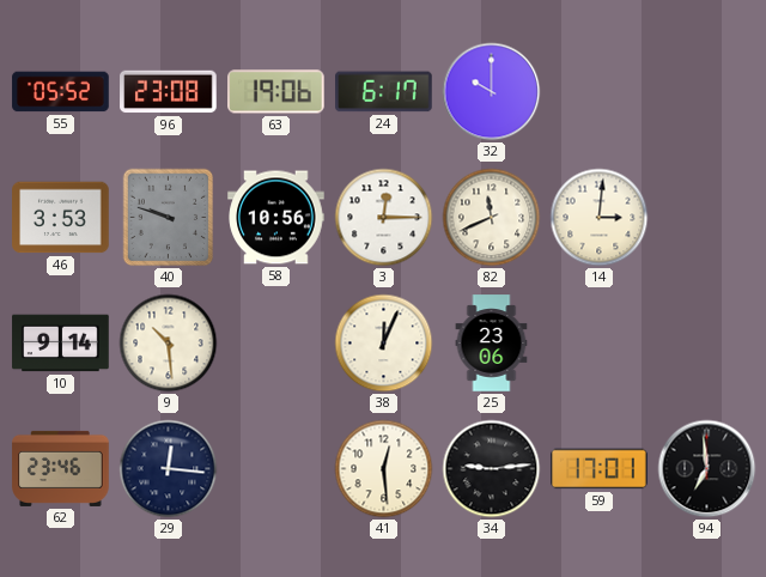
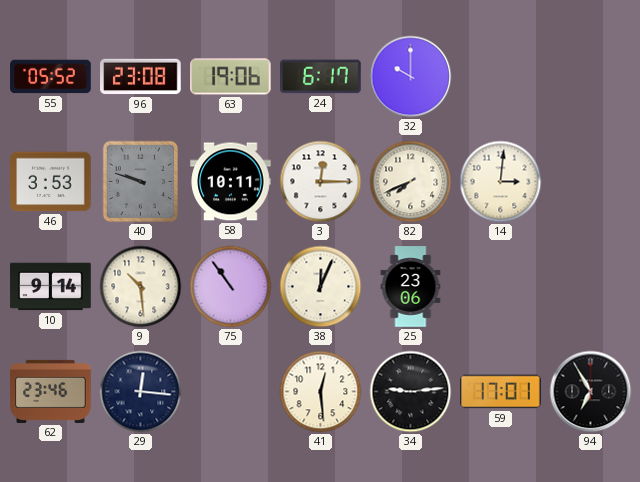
58: 10:56 -> 10:11 (231, 182)
82: 11:41 -> 7:41 (411, 182)
75: none -> 10:54 (231, 287)
94: 6:59 -> 6:55 (591, 392)
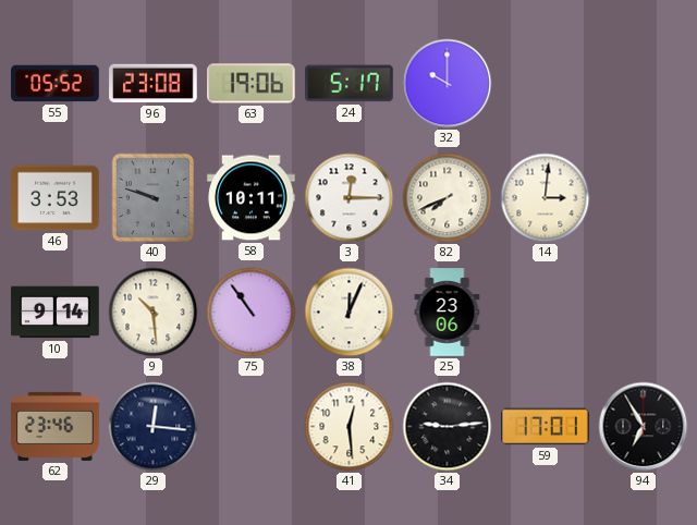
24: 6:17 -> 5:17 (350, 84)
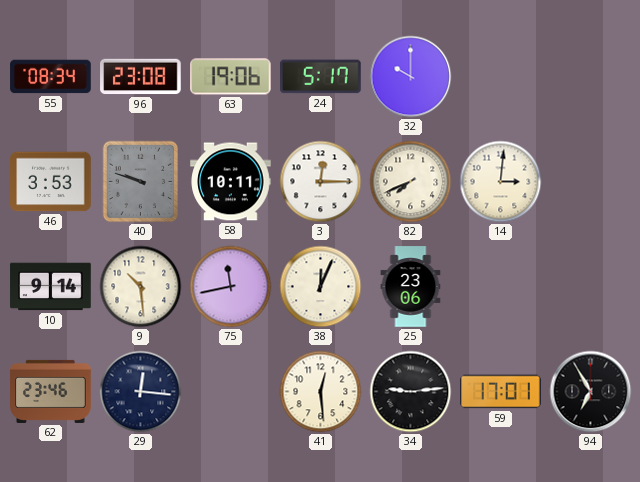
55: 05:52 -> 08:34 (51, 77)
75: 10:54 -> 11:43 (231, 287)
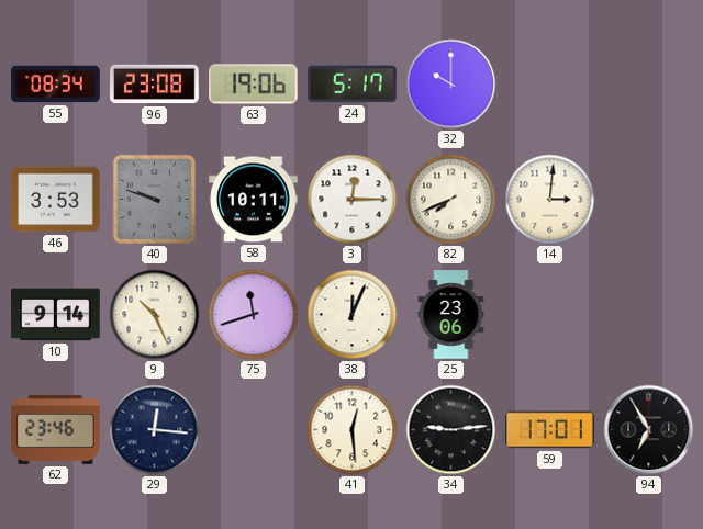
9: 10:29 -> 10:26 (155, 315)
75: 11:43 -> 11:42 (254, 315)
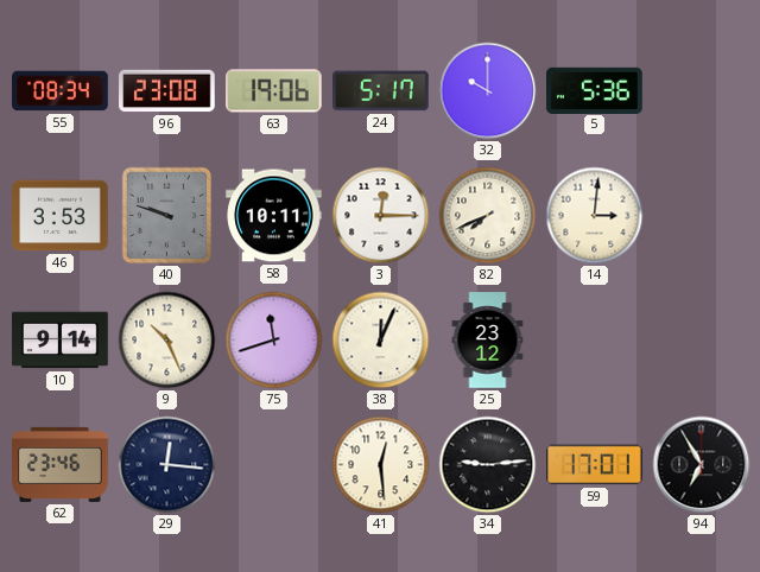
5: none -> 5:36 (595, 90)
25: 23:06 -> 23:12 (488, 341)
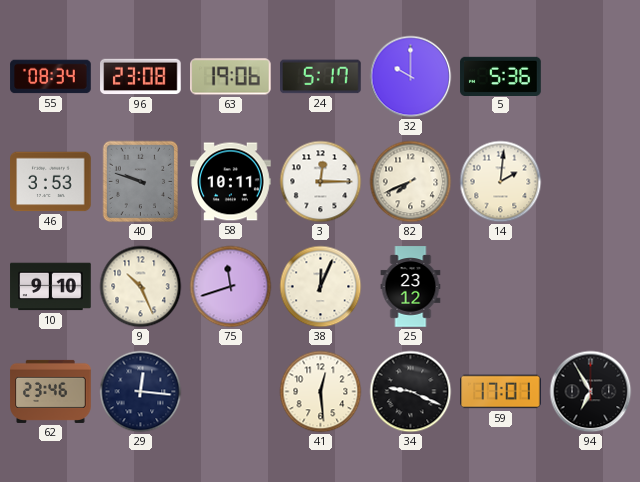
14: 3:01 -> 2:01 (501, 182)
10: 9:14 -> 9:10 (51, 287)
34: 9:14 -> 9:19 (411, 392)
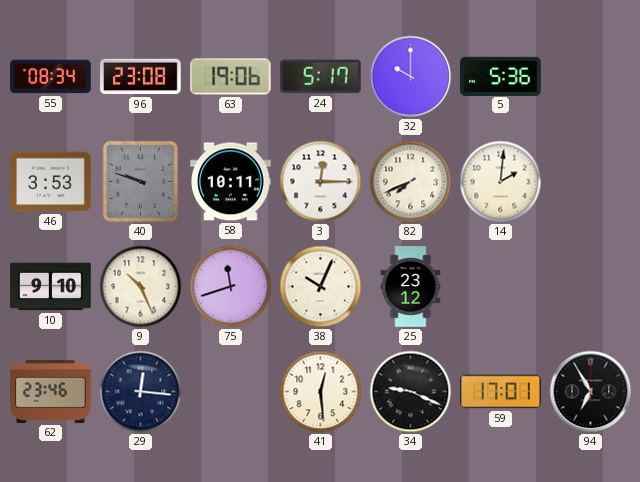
38: 12:04 -> 10:04 (321, 287)
